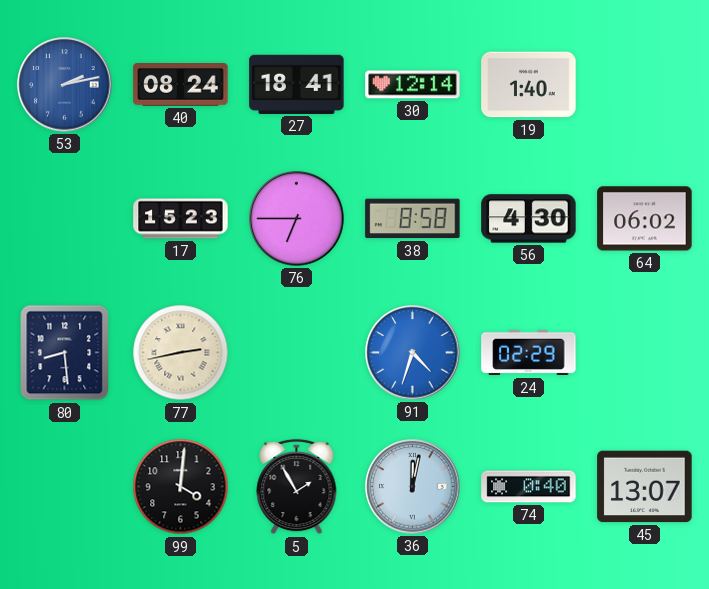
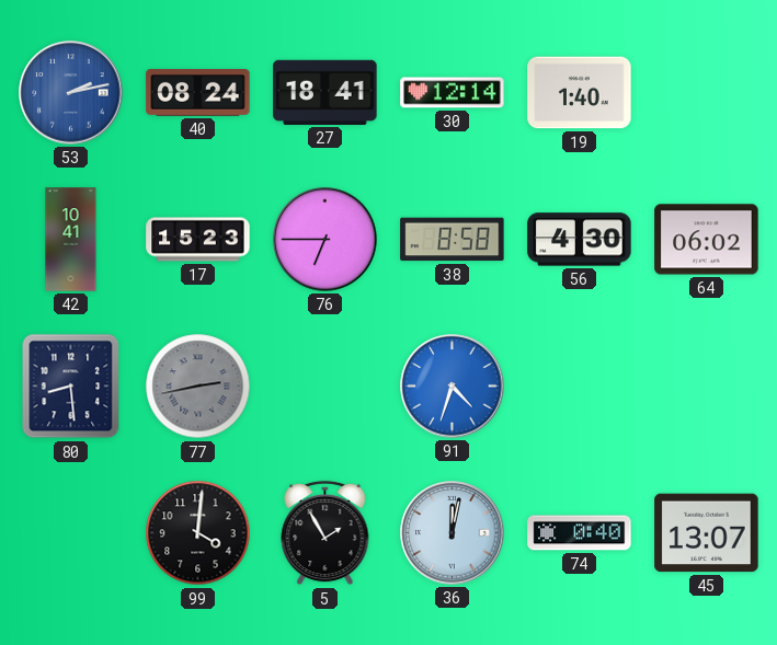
42: none -> 10:41 (71, 240)
77 dial: cream -> grey (198, 387)
24: 02:29 -> none (529, 353)
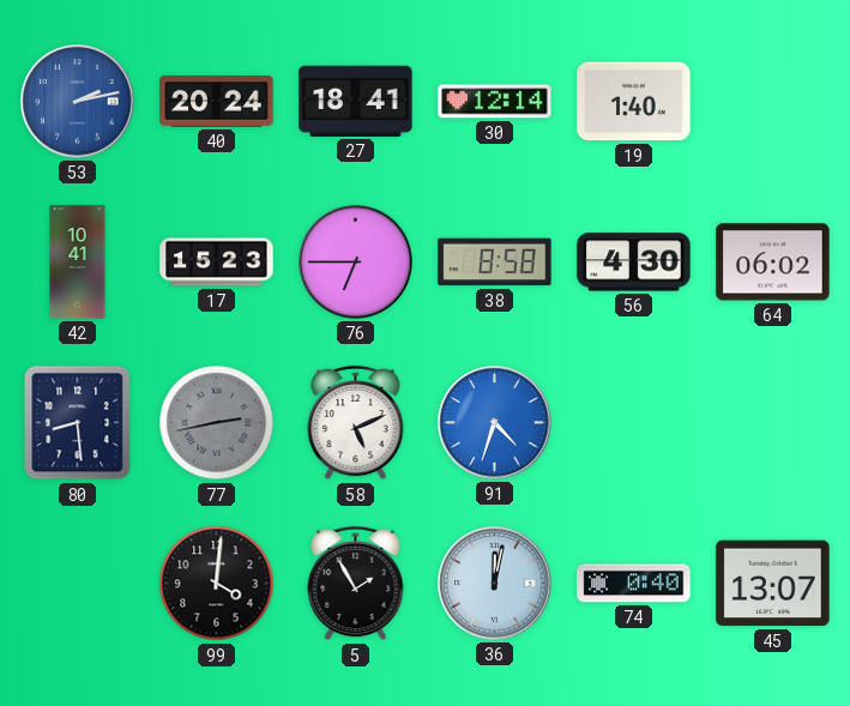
40: 08:24 -> 20:24 (217, 102)
58: none -> 5:11 (356, 423)
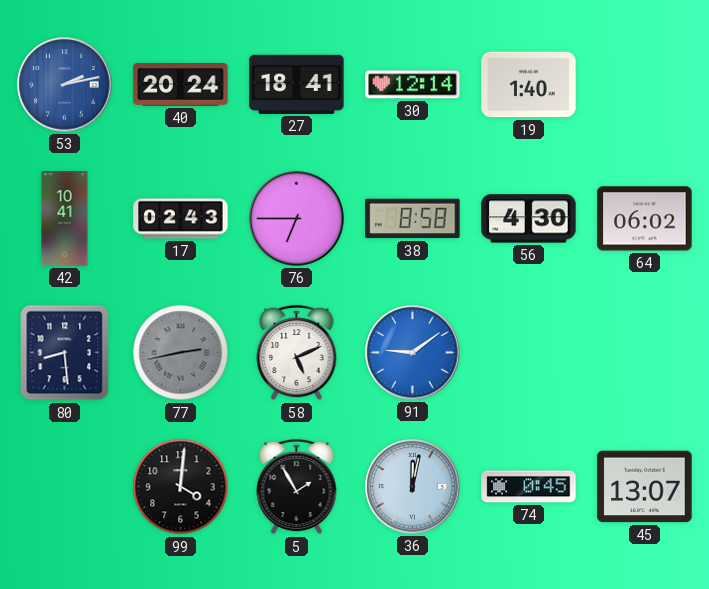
17: 15:23 -> 02:43 (181, 219)
91: 4:33 -> 9:09 (413, 353)
74: 0:40 -> 0:45 (529, 487)
